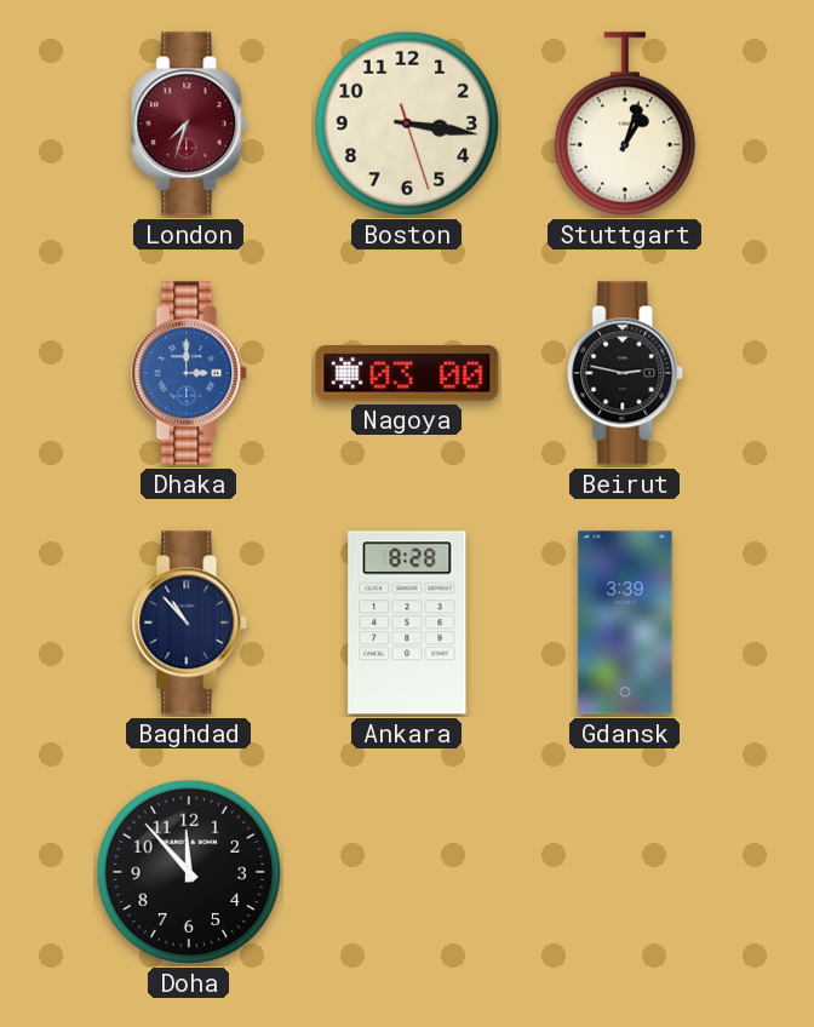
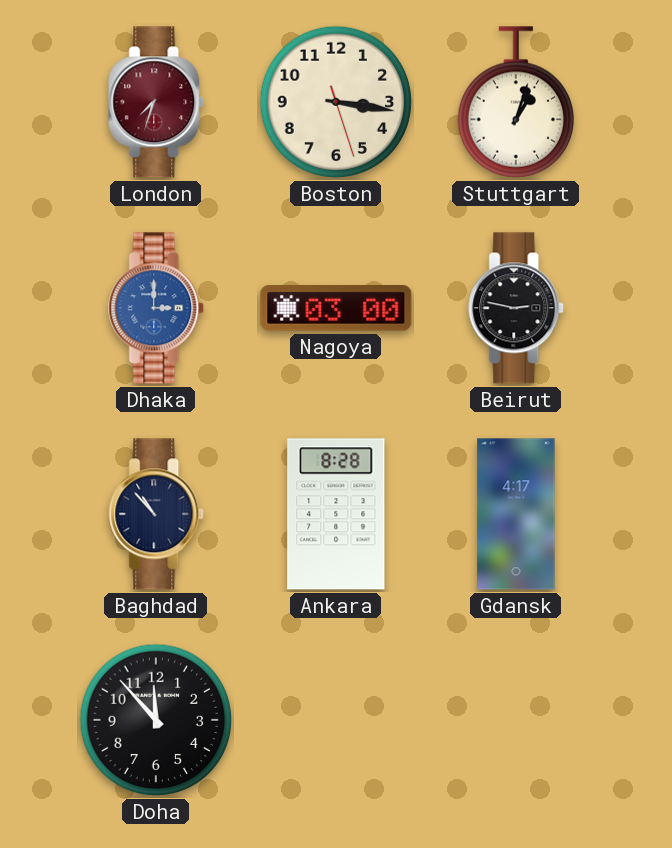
Gdansk: 3:39 -> 4:17 (516, 514)
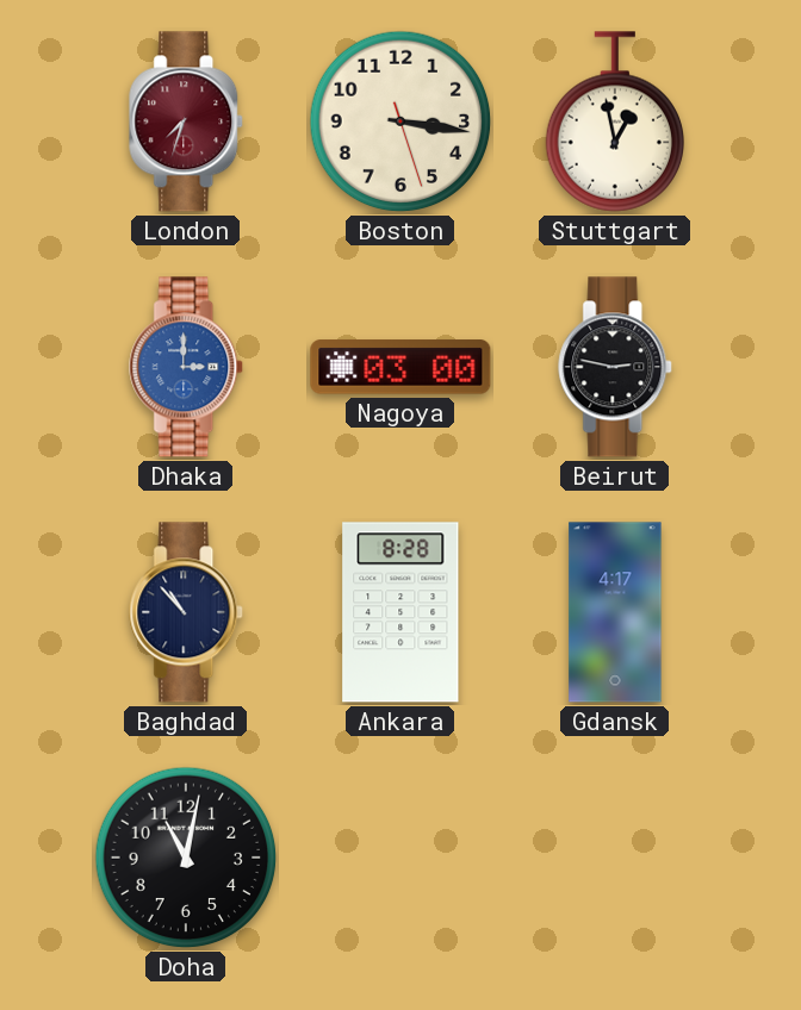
Stuttgart: 1:03 -> 12:58 (614, 121)
Doha: 11:53 -> 11:02 (186, 858)
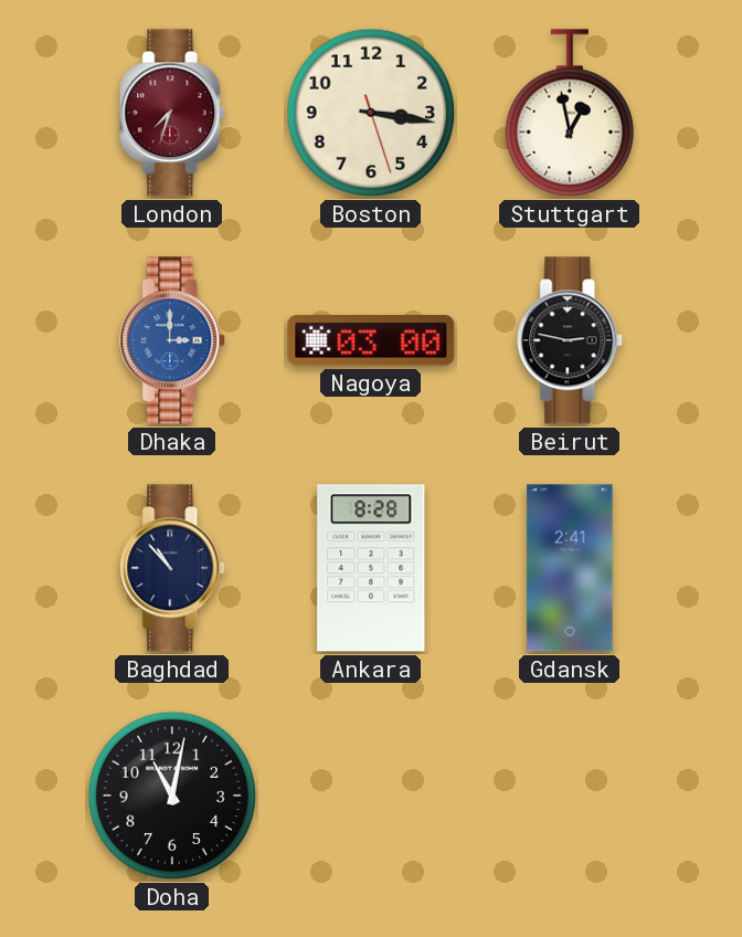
Gdansk: 4:17 -> 2:41 (570, 568)
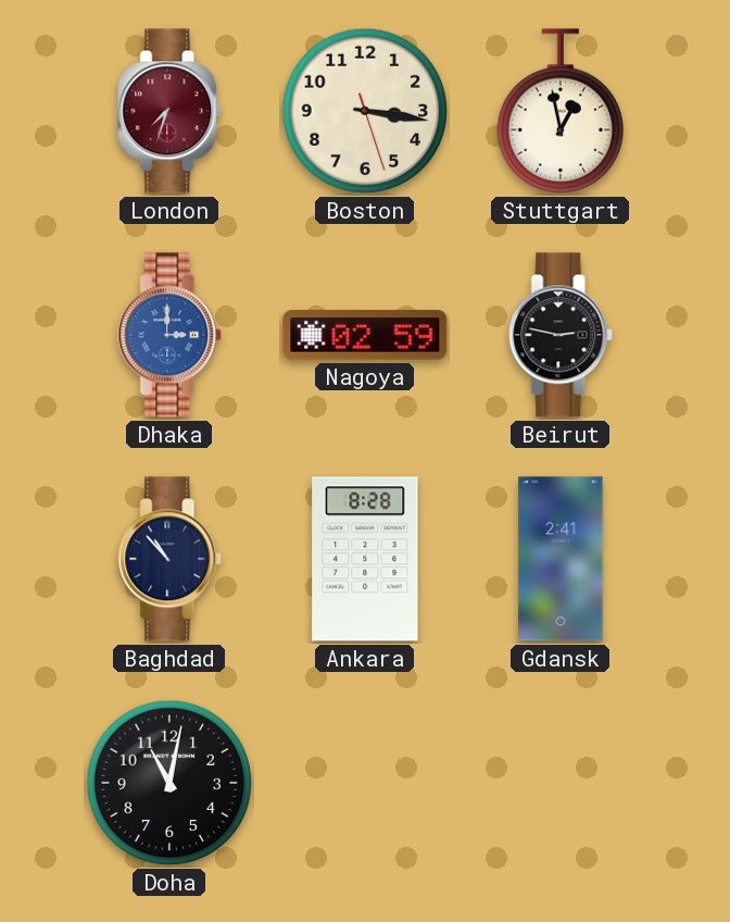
Nagoya: 03:00 -> 02:59 (365, 335)
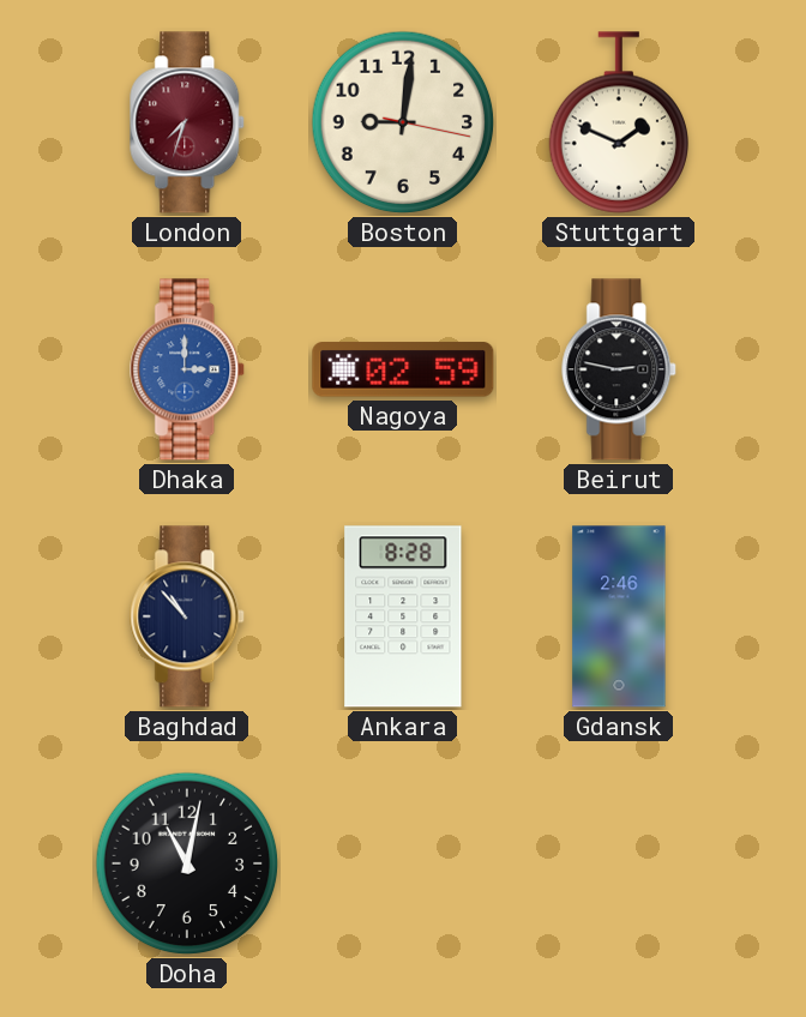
Boston: 3:16 -> 9:01 (403, 122)
Stuttgart: 12:58 -> 1:49 (618, 122)
Gdansk: 2:41 -> 2:46 (619, 616)
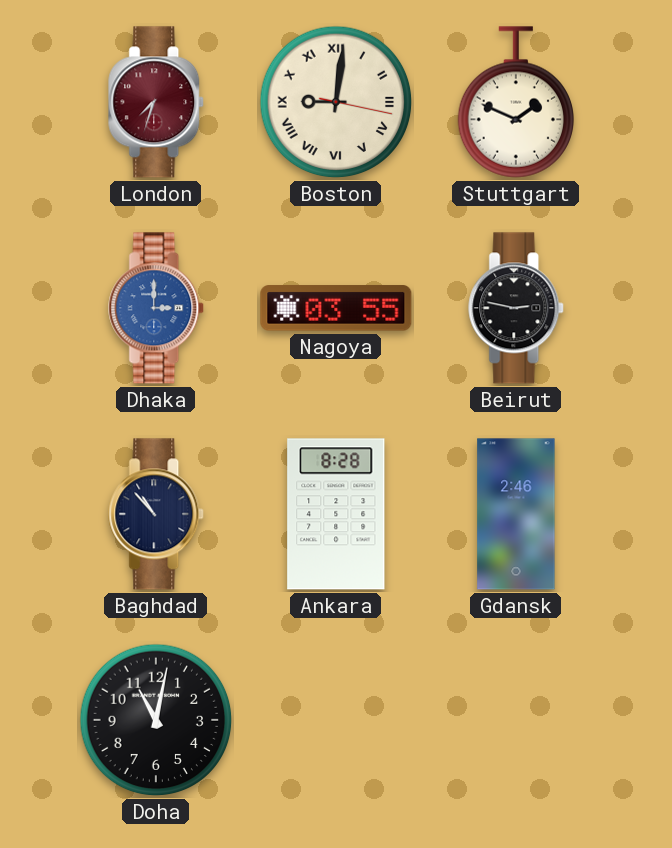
Boston numerals: Arabic -> Roman (336, 102)
Nagoya: 02:59 -> 03:55 (336, 308)
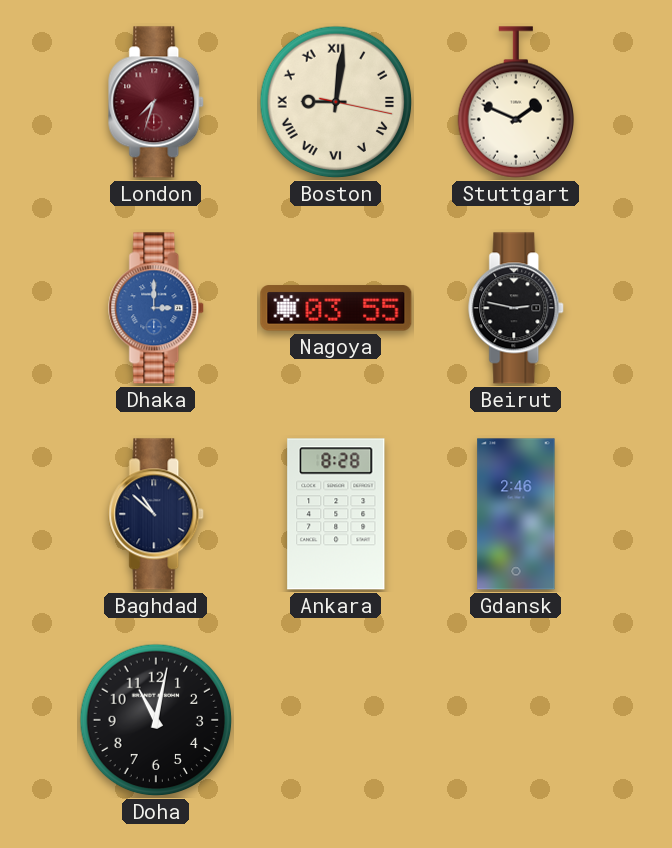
Baghdad: 10:53 -> 10:52 (157, 514)
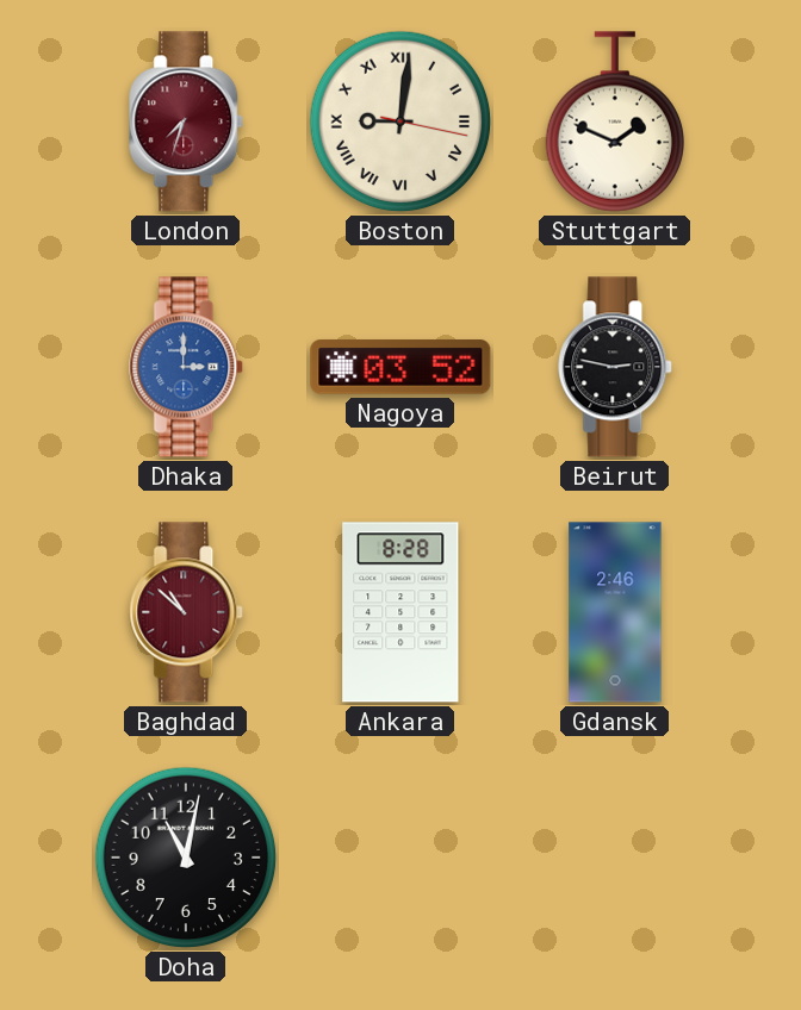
Nagoya: 03:55 -> 03:52 (401, 367)
Baghdad dial: navy -> burgundy (187, 612)
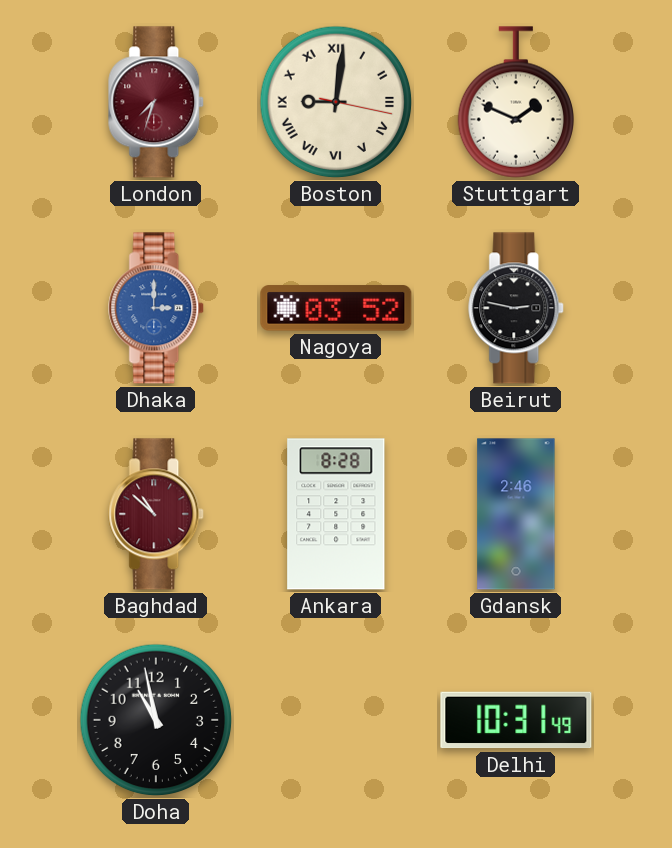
Doha: 11:02 -> 10:58 (156, 720)
Delhi: none -> 10:31 (516, 720)
